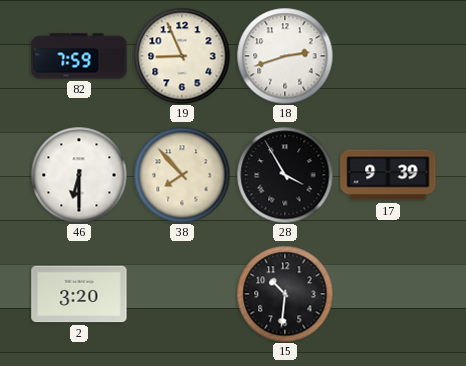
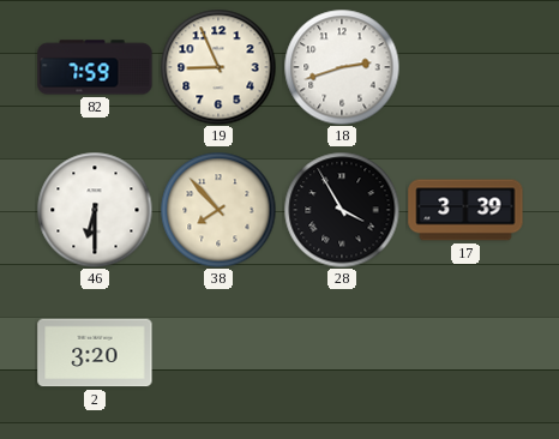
17: 9:39 -> 3:39 (465, 210)
15: 10:31 -> none (285, 294)
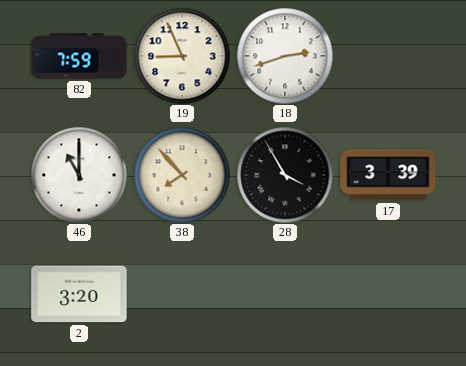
46: 6:30 -> 11:00 (79, 175)
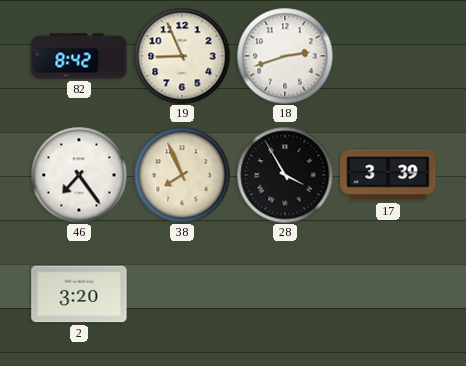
82: 7:59 -> 8:42 (79, 56)
46: 11:00 -> 7:24 (79, 175)
38: 7:53 -> 7:56 (182, 175)
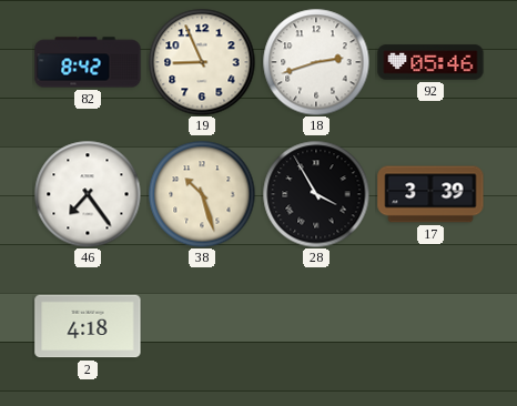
92: none -> 05:46 (430, 62)
38: 7:56 -> 10:27 (202, 194)
2: 3:20 -> 4:18 (88, 326)
